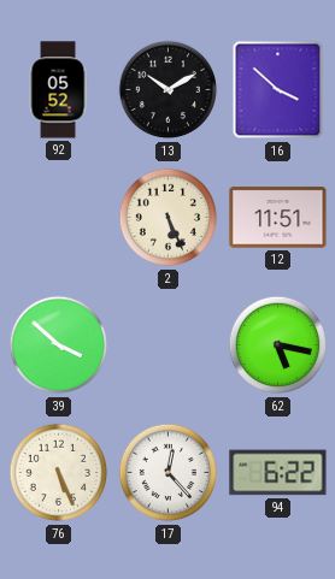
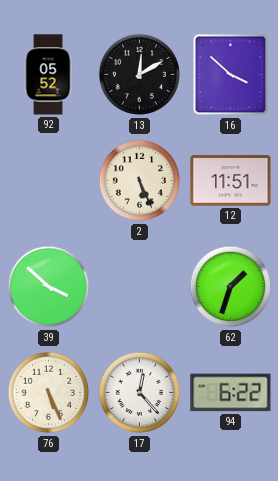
13: 10:10 -> 12:10 (140, 75)
62: 5:17 -> 1:33 (231, 287)
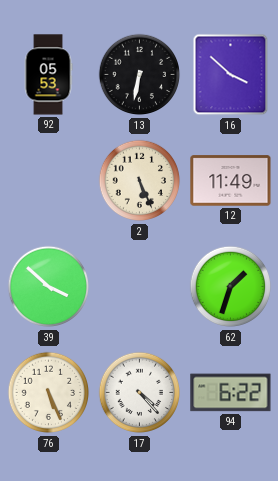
92: 05:52 -> 05:53 (48, 75)
13: 12:10 -> 6:32 (140, 75)
12: 11:51 -> 11:49 (231, 181)
17: 12:23 -> 4:23 (140, 393)
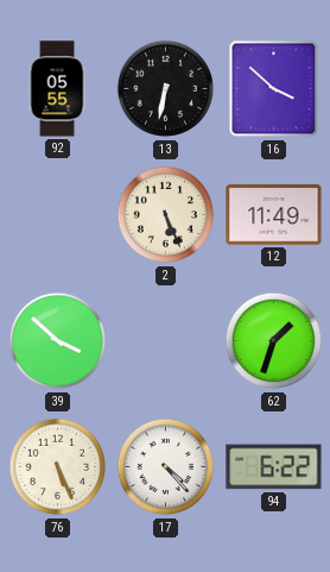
92: 05:53 -> 05:55 (57, 89)
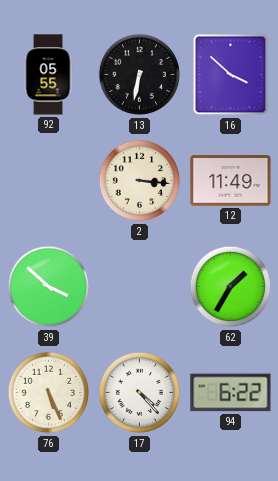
2: 5:26 -> 3:16 (140, 181)
62: 1:33 -> 1:35 (231, 287)
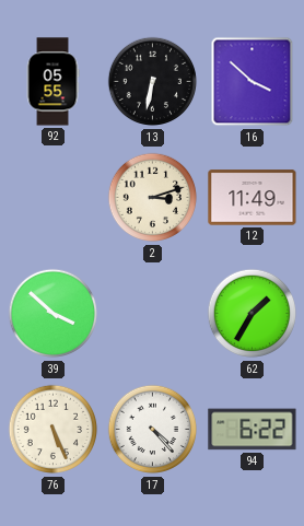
2: 3:16 -> 3:12 (153, 198)
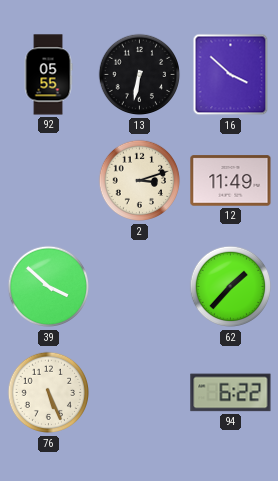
62: 1:35 -> 1:37 (231, 287)
17: 4:23 -> none (153, 430)
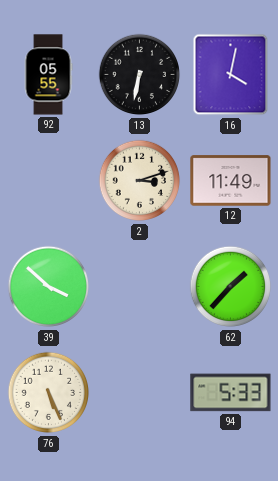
16: 3:52 -> 4:02 (231, 75)
94: 6:22 -> 5:33 (231, 393)
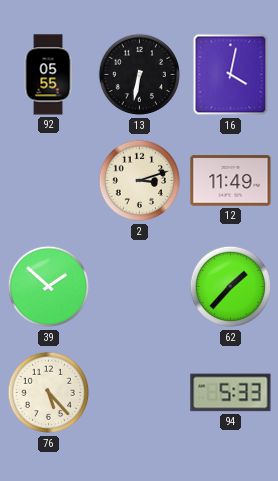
39: 3:52 -> 1:52 (49, 287)
76: 5:26 -> 5:23 (49, 393)
